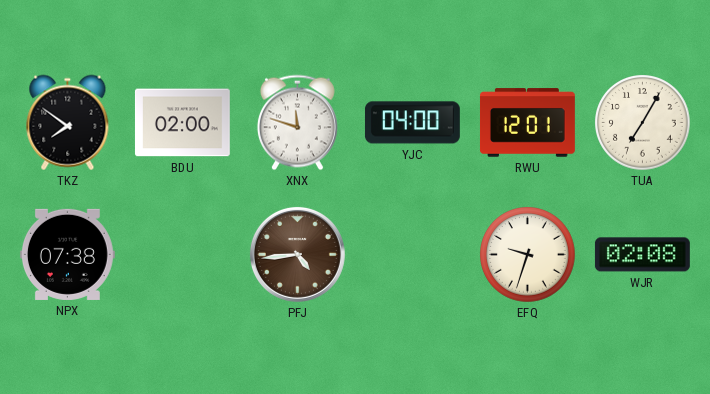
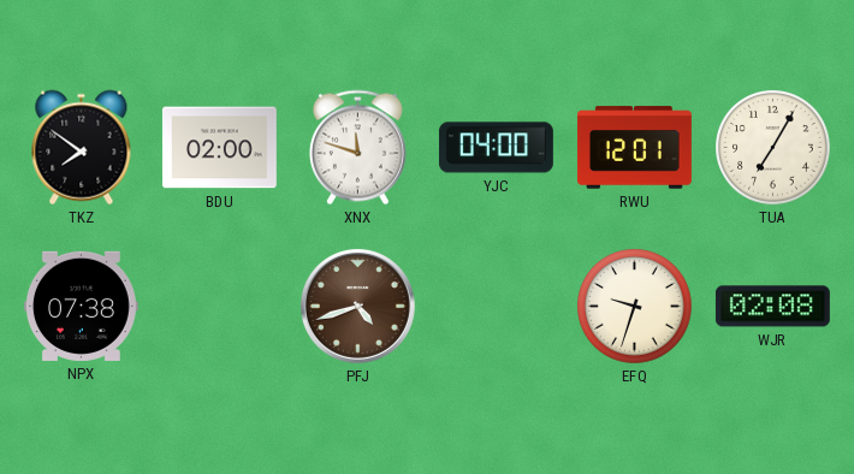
PFJ: 4:44 -> 4:42 (357, 306)
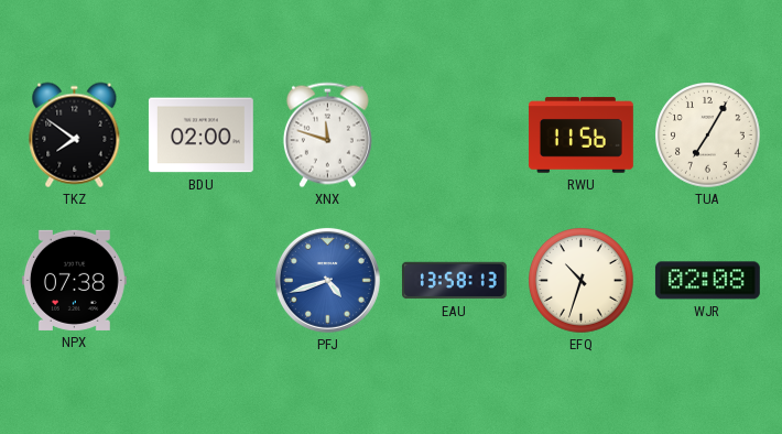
YJC: 04:00 -> none (496, 148)
RWU: 12:01 -> 11:56 (580, 135)
PFJ dial: brown -> blue (327, 280)
EAU: none -> 13:58 (454, 281)
EFQ: 9:33 -> 10:33 (582, 281)
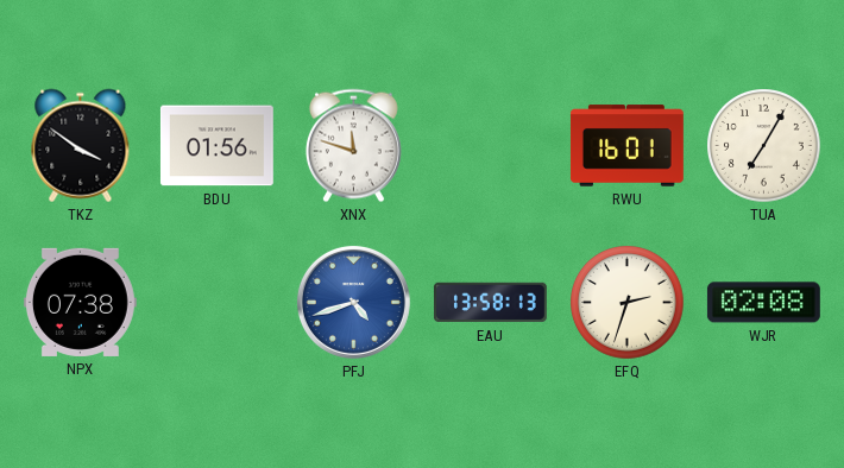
TKZ: 7:51 -> 3:51 (81, 146)
BDU: 02:00 -> 01:56 (216, 146)
RWU: 11:56 -> 16:01 (626, 146)
EFQ: 10:33 -> 2:33 (628, 303)
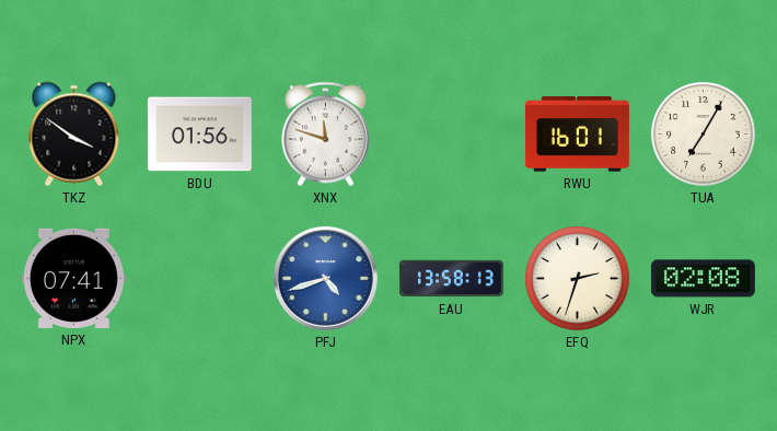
NPX: 07:38 -> 07:41 (73, 278)
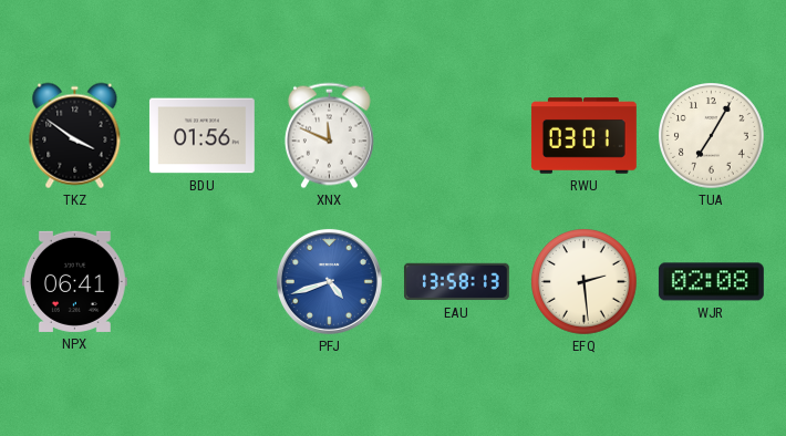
XNX: 11:48 -> 11:49 (329, 136)
RWU: 16:01 -> 03:01 (583, 136)
NPX: 07:41 -> 06:41 (74, 281)
EFQ: 2:33 -> 2:29 (585, 282)
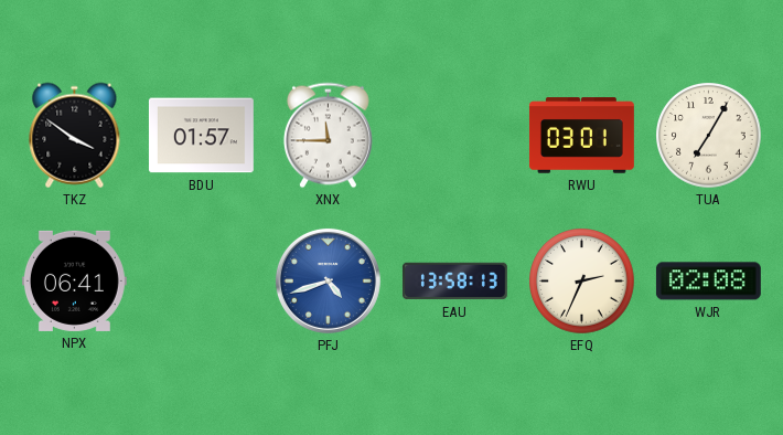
BDU: 01:56 -> 01:57 (201, 136)
XNX: 11:49 -> 11:45 (328, 136)
EFQ: 2:29 -> 2:34 (582, 282)
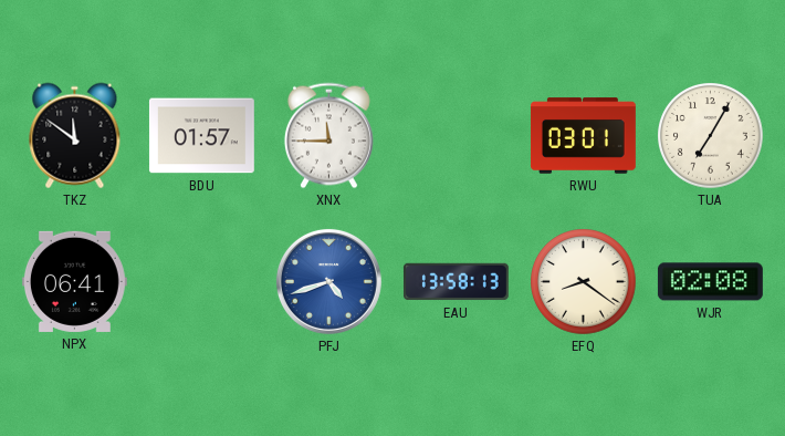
TKZ: 3:51 -> 11:51 (75, 136)
EFQ: 2:34 -> 8:21 (584, 282)
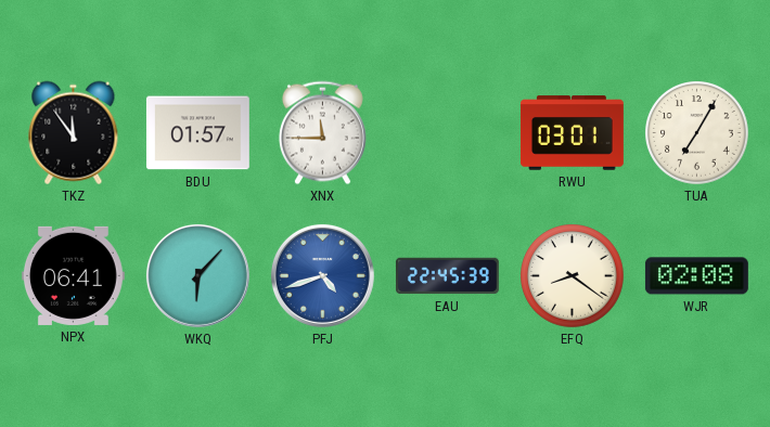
TKZ: 11:51 -> 11:54 (74, 133)
WKQ: none -> 6:07 (197, 275)
EAU: 13:58 -> 22:45 (447, 276)
